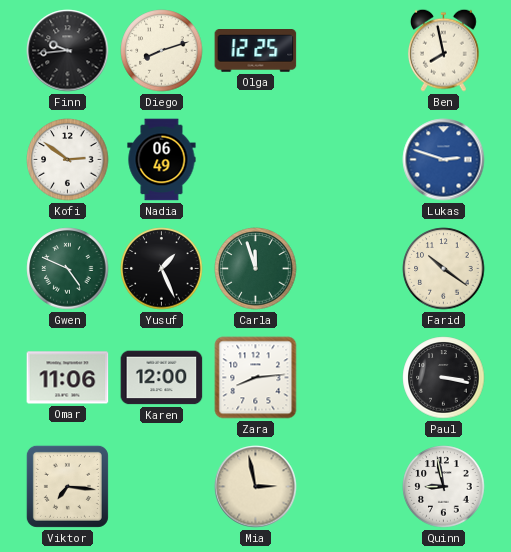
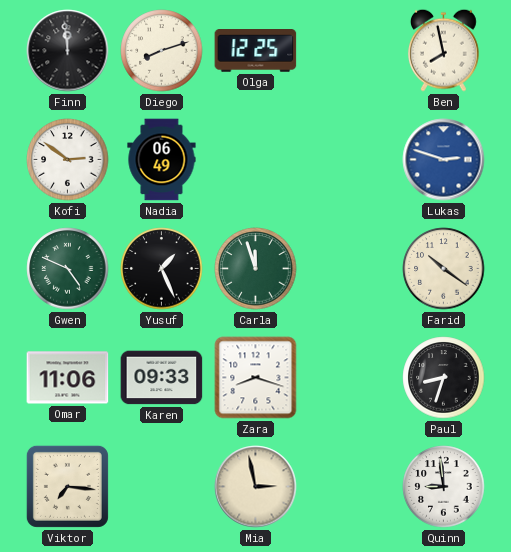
Finn: 9:44 -> 11:59 (68, 51)
Karen: 12:00 -> 09:33 (162, 378)
Zara: 8:14 -> 8:18 (256, 378)
Paul: 3:17 -> 8:33 (444, 378)
Quinn: 8:58 -> 8:59 (444, 487)
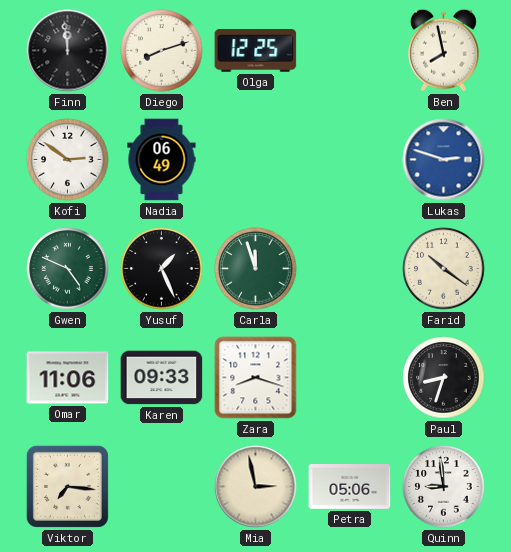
Petra: none -> 05:06 (350, 487)
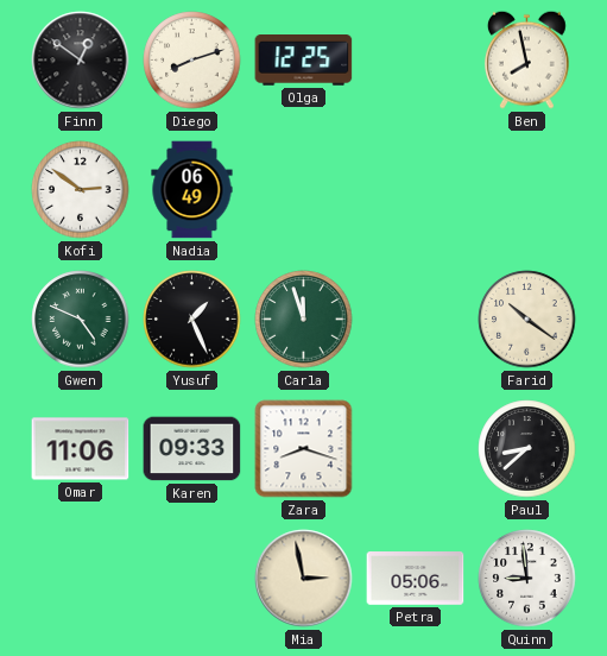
Finn: 11:59 -> 12:51 (81, 61)
Lukas: 2:48 -> none (444, 160)
Paul: 8:33 -> 8:38 (527, 449)
Viktor: 7:16 -> none (67, 486)
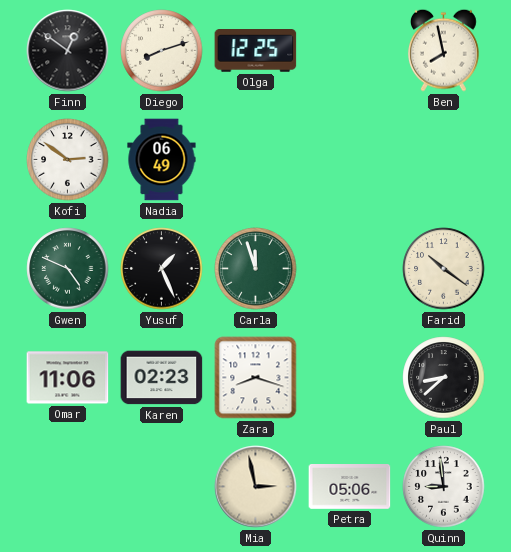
Karen: 09:33 -> 02:23 (162, 378)
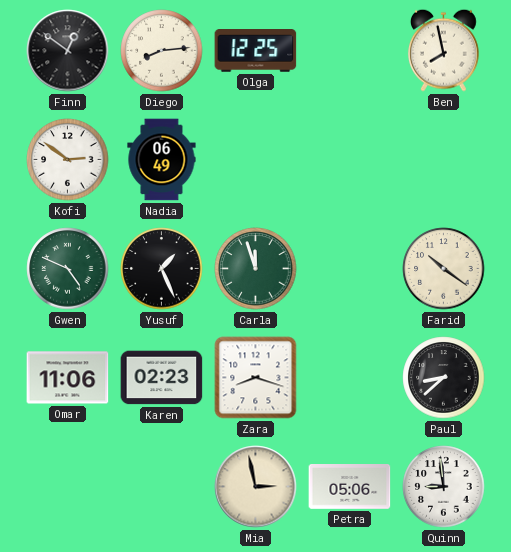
Diego: 8:12 -> 8:14 (162, 51)
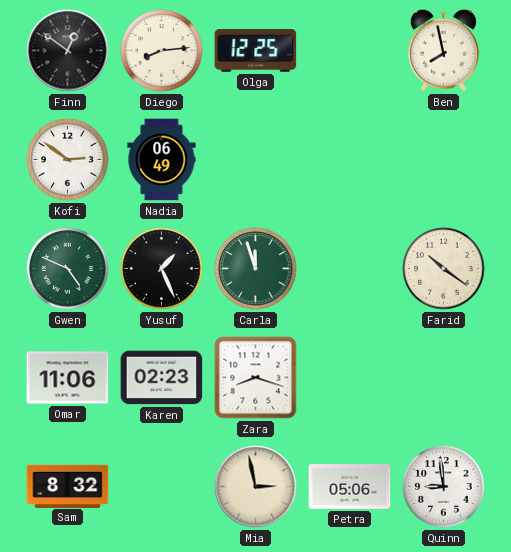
Paul: 8:38 -> none (444, 378)
Sam: none -> 8:32 (68, 486)
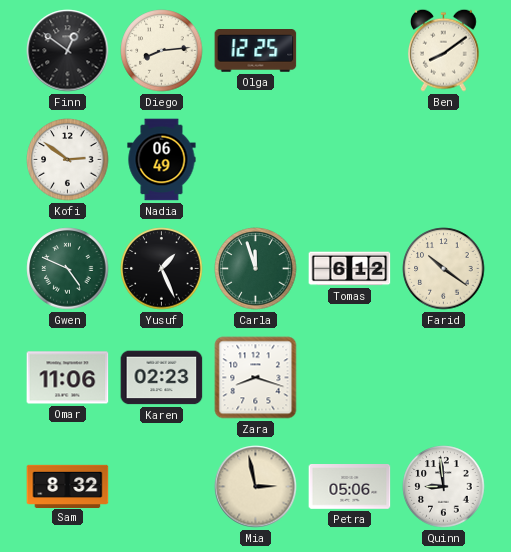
Ben: 7:58 -> 8:09 (444, 50)
Tomas: none -> 6:12 (350, 269)
